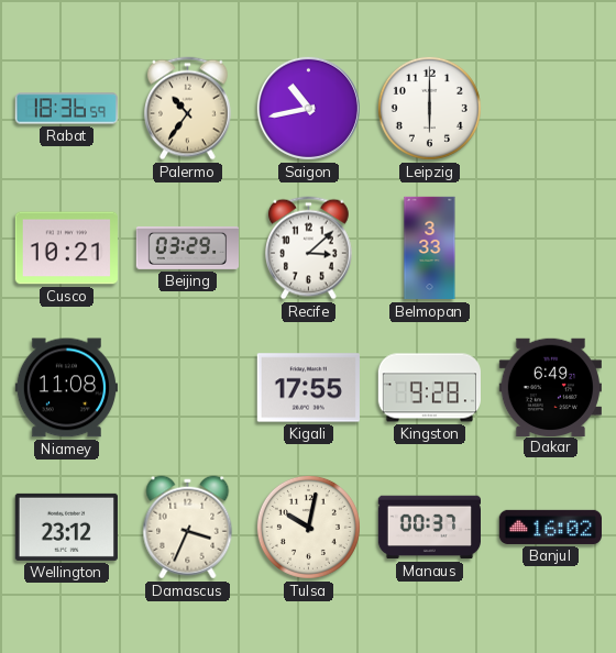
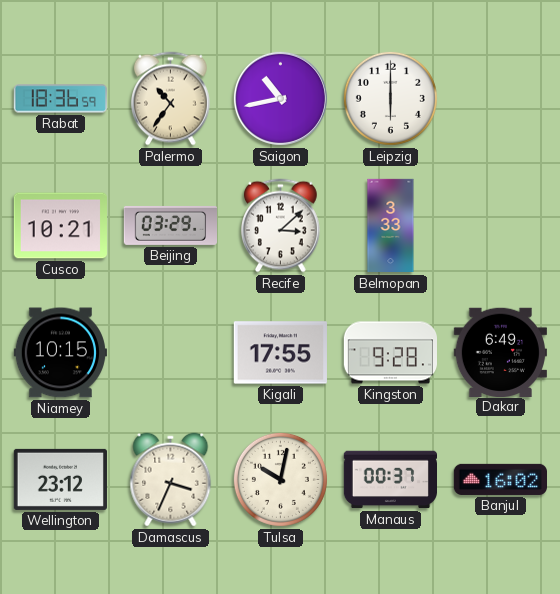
Niamey: 11:08 -> 10:15 (60, 353)
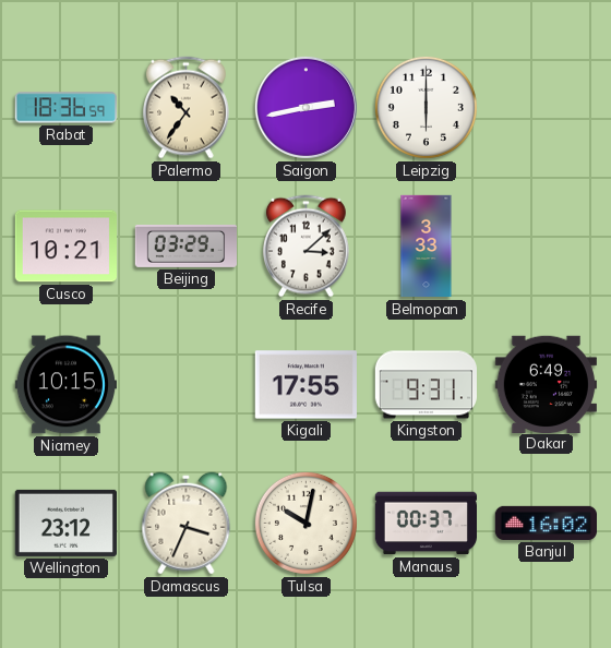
Saigon: 10:43 -> 2:43 (305, 107)
Kingston: 9:28 -> 9:31 (426, 385)
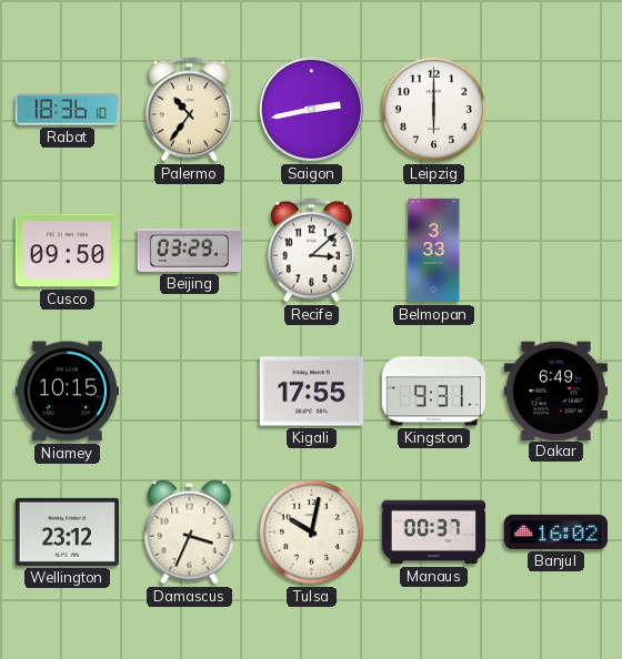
Rabat: 18:36:59 -> 18:36:10 (67, 110)
Cusco: 10:21 -> 09:50 (67, 251)
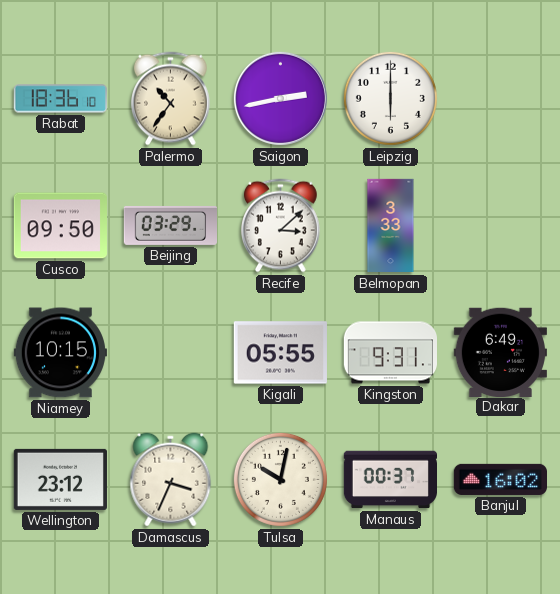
Kigali: 17:55 -> 05:55 (280, 353)
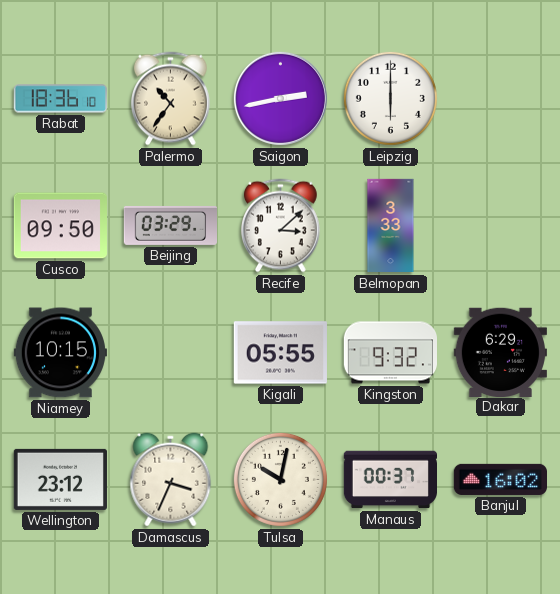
Kingston: 9:31 -> 9:32 (390, 353)
Dakar: 6:49 -> 6:29 (500, 352)
